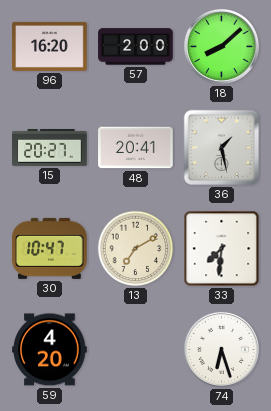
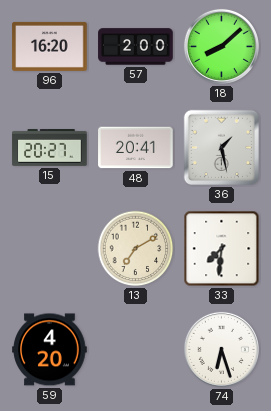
30: 10:47 -> none (50, 248)
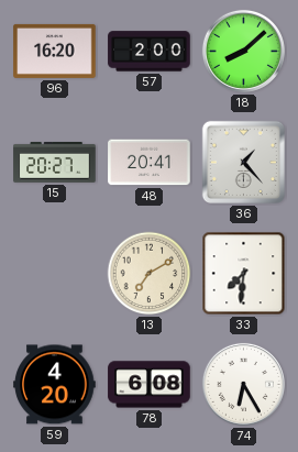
36: 1:28 -> 1:23 (243, 162)
78: none -> 6:08 (150, 385)
74: 6:27 -> 6:25 (243, 384)
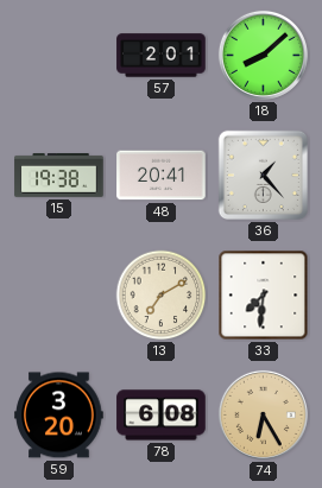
96: 16:20 -> none (55, 51)
57: 2:00 -> 2:01 (162, 56)
15: 20:27 -> 19:38 (59, 176)
59: 4:20 -> 3:20 (59, 416)
74 dial: white -> champagne (263, 414)
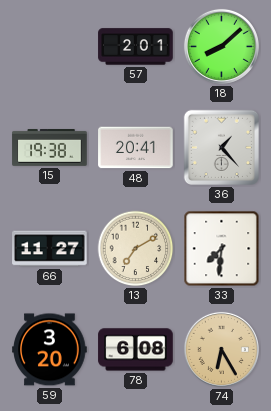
66: none -> 11:27 (50, 249)
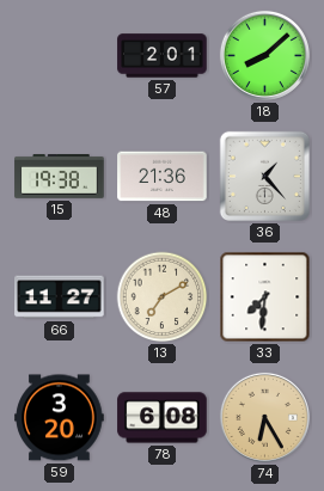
48: 20:41 -> 21:36 (163, 177)
